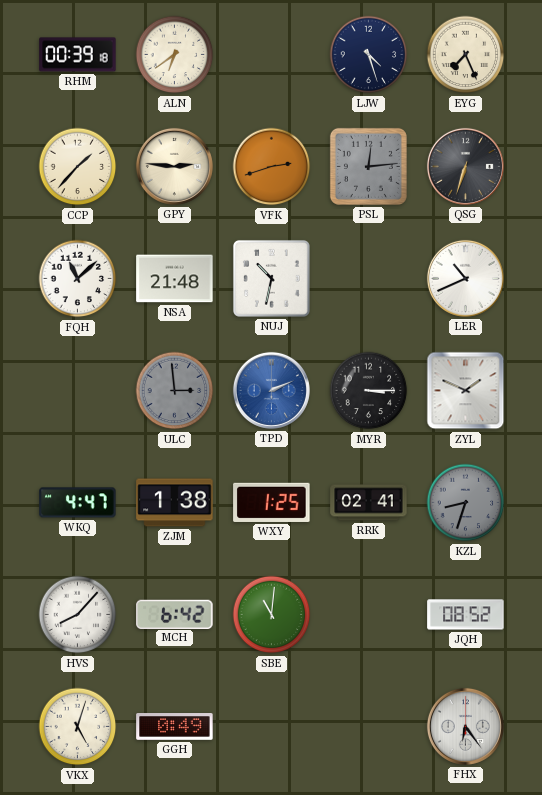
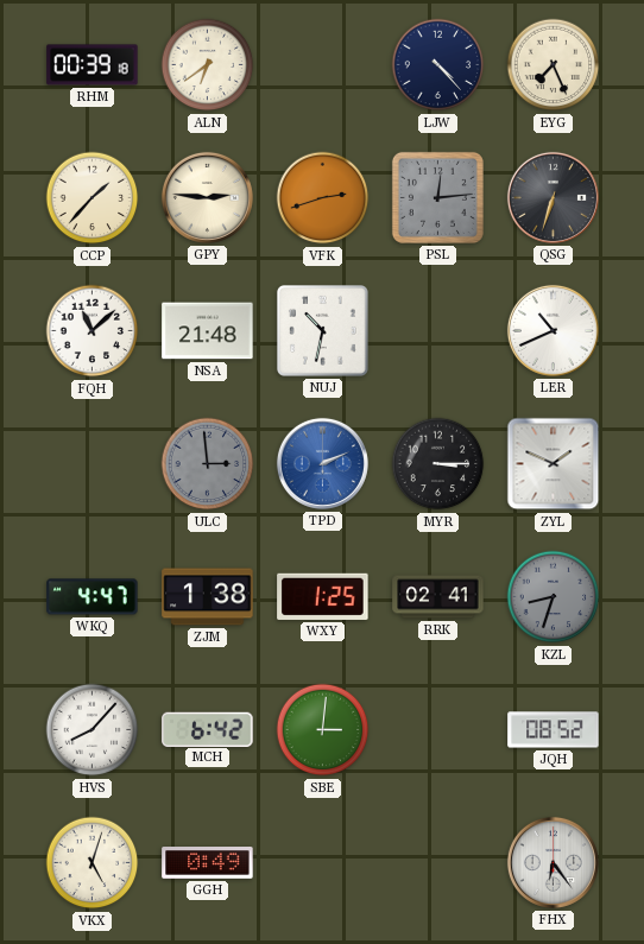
LJW: 4:27 -> 4:23 (438, 65)
SBE: 11:01 -> 3:01 (323, 730)
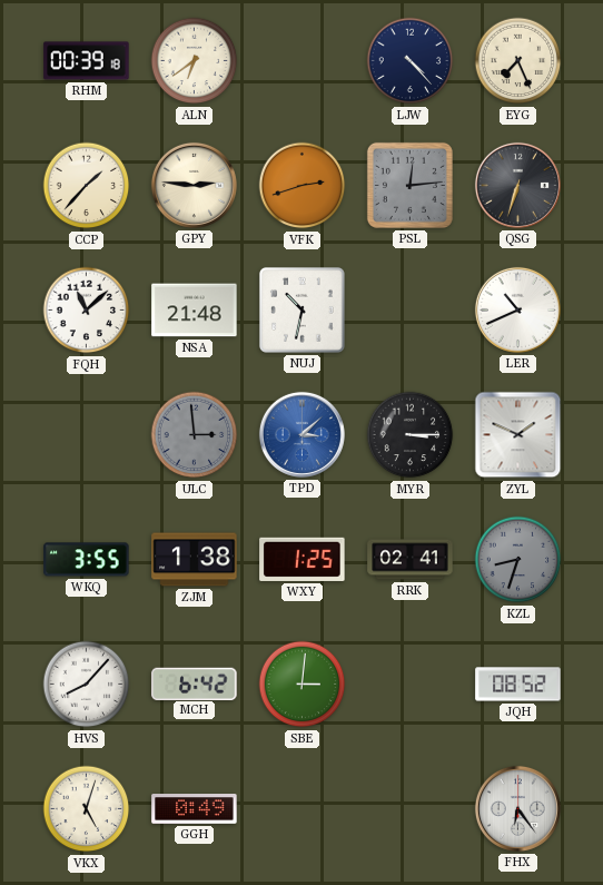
TPD: 2:11 -> 3:08 (301, 434)
WKQ: 4:47 -> 3:55 (87, 560)
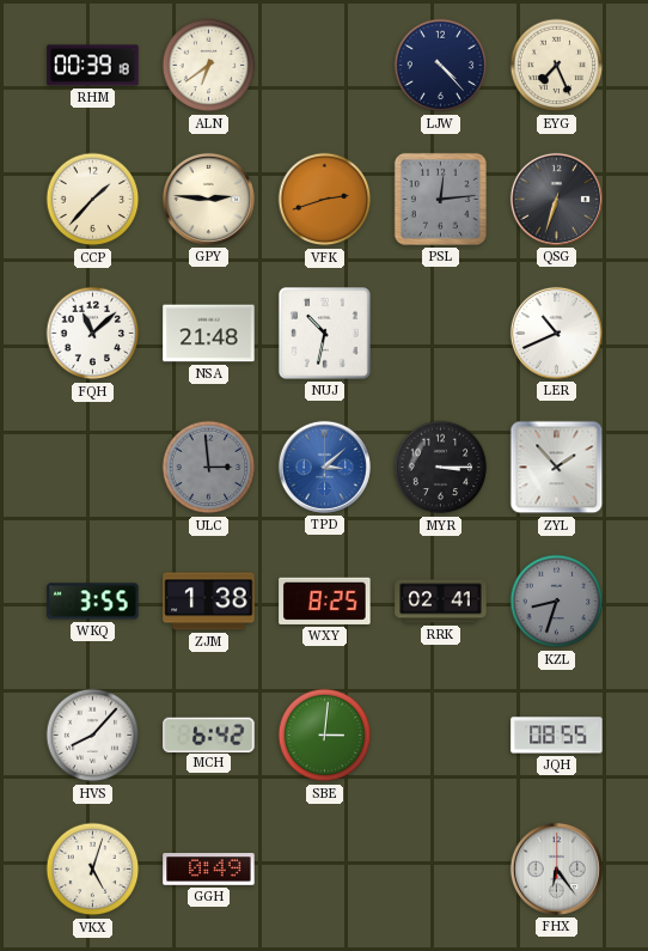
ZYL: 1:49 -> 1:53 (557, 468)
WXY: 1:25 -> 8:25 (325, 601)
JQH: 08:52 -> 08:55 (557, 736)
